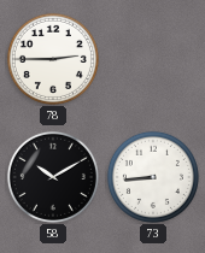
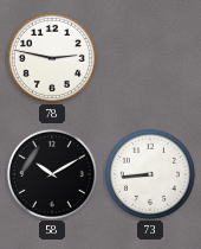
78: 2:45 -> 2:47 (52, 58)
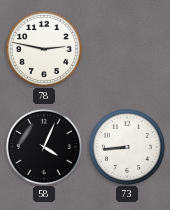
58: 10:10 -> 4:04 (44, 147)
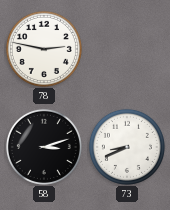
58: 4:04 -> 3:12 (44, 147)
73: 8:44 -> 8:41 (127, 147)
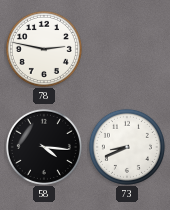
58: 3:12 -> 4:16 (44, 147)
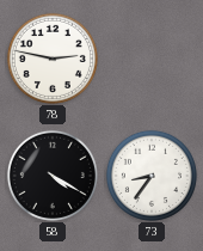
58: 4:16 -> 4:20 (53, 176)
73: 8:41 -> 8:36 (152, 176)
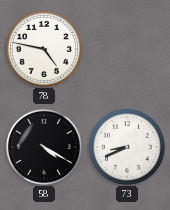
78: 2:47 -> 4:47 (44, 49)
73: 8:36 -> 8:41 (127, 147)
